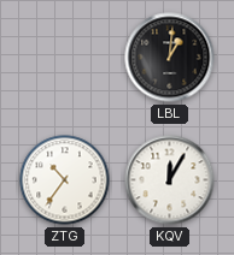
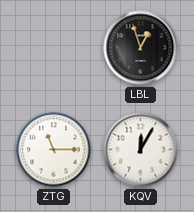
LBL: 1:01 -> 12:57 (141, 48)
ZTG: 10:36 -> 11:15 (54, 150)
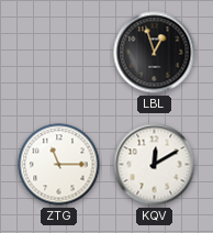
KQV: 12:05 -> 12:10 (155, 165)
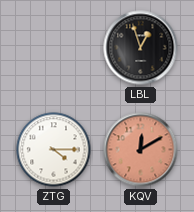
ZTG: 11:15 -> 4:15 (54, 150)
KQV dial: white -> salmon (141, 150)
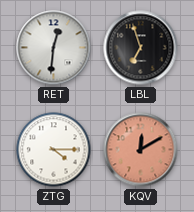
RET: none -> 12:31 (54, 48)
LBL: 12:57 -> 6:57 (141, 48)
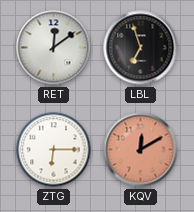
RET: 12:31 -> 12:09 (54, 48)
ZTG: 4:15 -> 6:15 (54, 150)
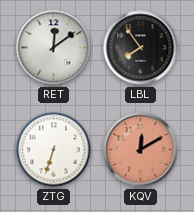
LBL: 6:57 -> 7:54 (141, 48)
ZTG: 6:15 -> 6:33 (54, 150)
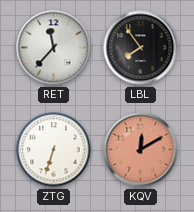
RET: 12:09 -> 11:37 (54, 48)
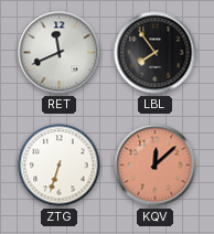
RET: 11:37 -> 11:41 (60, 53)
KQV: 12:10 -> 12:08 (156, 166)
